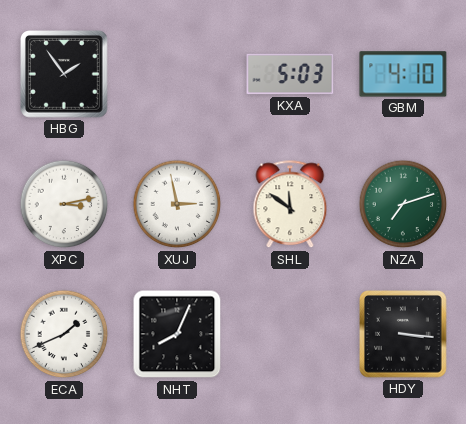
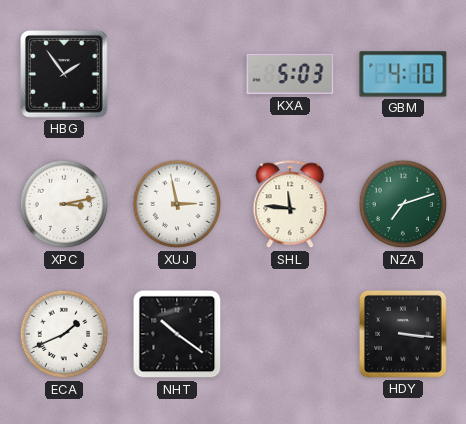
SHL: 11:51 -> 11:46 (290, 205)
NHT: 8:04 -> 10:21 (177, 334)
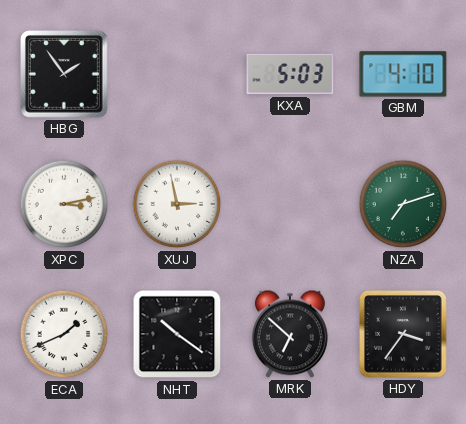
SHL: 11:46 -> none (290, 205)
MRK: none -> 6:52 (290, 334)
HDY: 3:16 -> 3:36 (404, 335)
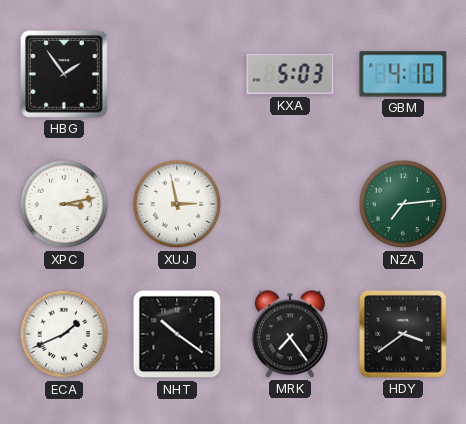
NZA: 7:12 -> 7:14 (403, 204)
MRK: 6:52 -> 7:24 (290, 334)
HDY: 3:36 -> 3:39 (404, 335)
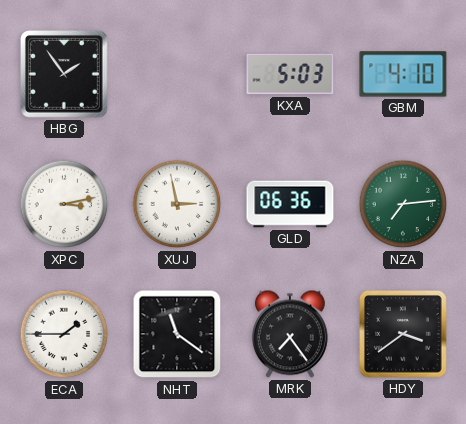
GLD: none -> 06:36 (290, 204)
ECA: 1:41 -> 1:45 (64, 334)
NHT: 10:21 -> 11:21 (177, 334)
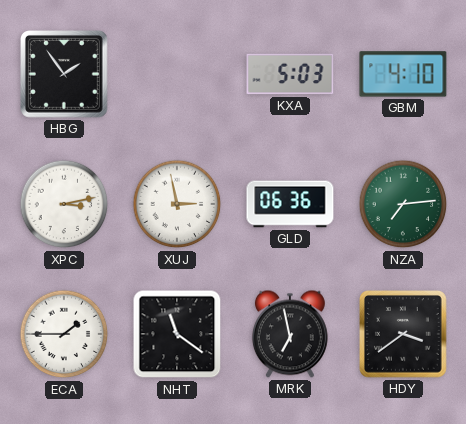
MRK: 7:24 -> 6:58 (290, 334)
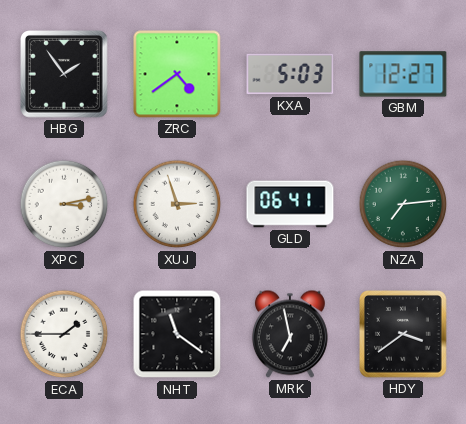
ZRC: none -> 4:39 (177, 74)
GBM: 4:10 -> 12:27 (403, 74)
XUJ: 2:58 -> 2:57 (177, 204)
GLD: 06:36 -> 06:41 (290, 204)
